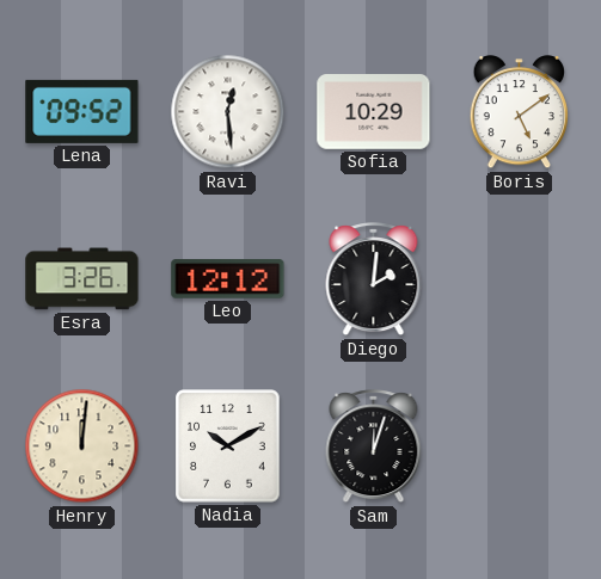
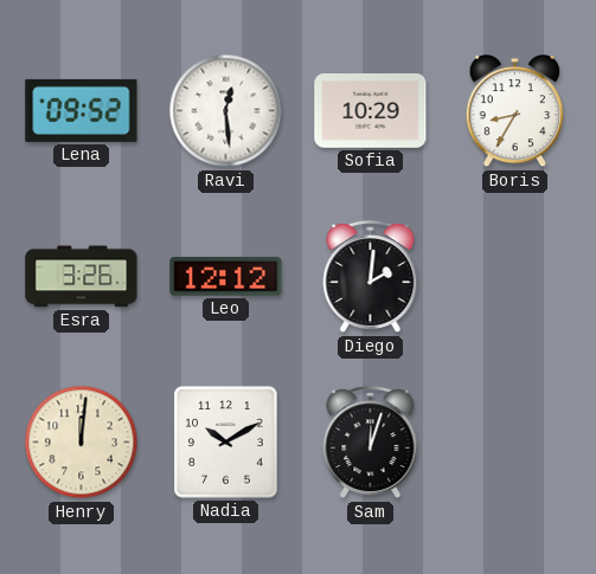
Boris: 5:09 -> 8:35 (515, 111)
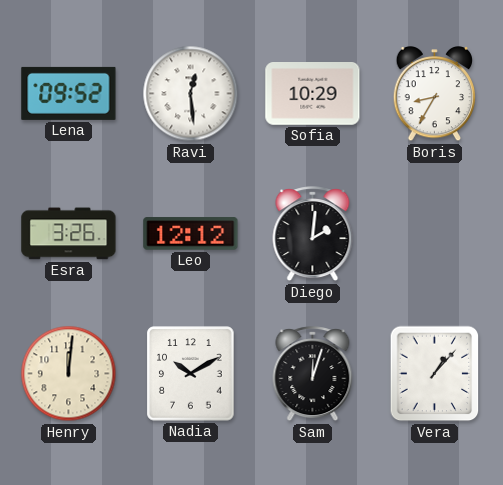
Vera: none -> 1:07 (435, 374)
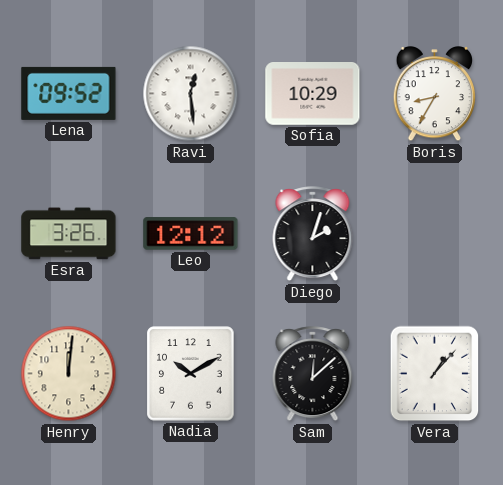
Diego: 2:01 -> 2:03 (313, 234)
Sam: 12:03 -> 12:08 (313, 374)
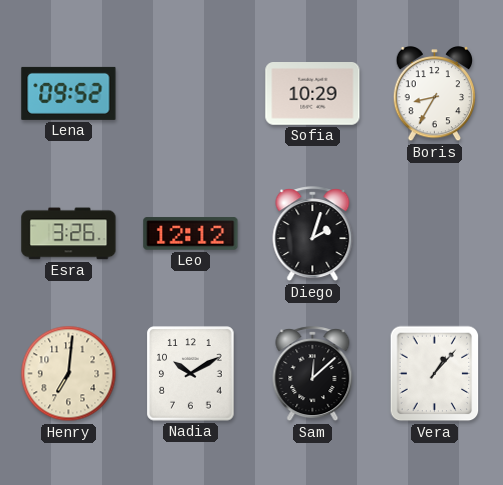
Ravi: 12:29 -> none (191, 94)
Henry: 12:01 -> 7:01 (69, 374)
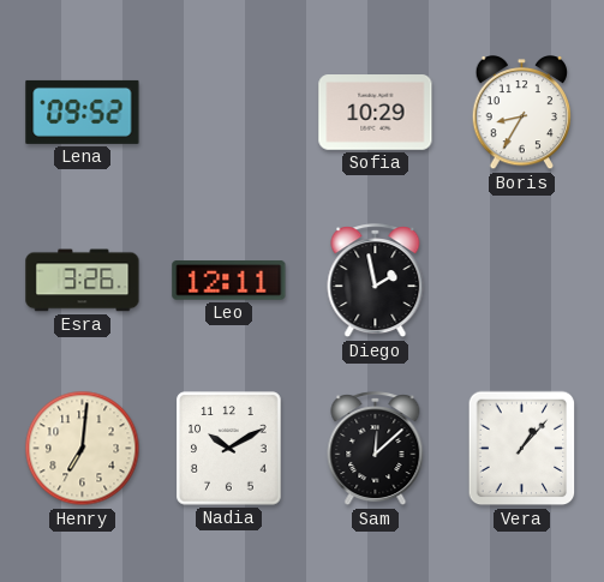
Leo: 12:12 -> 12:11 (229, 281)
Diego: 2:03 -> 1:58 (376, 281)
